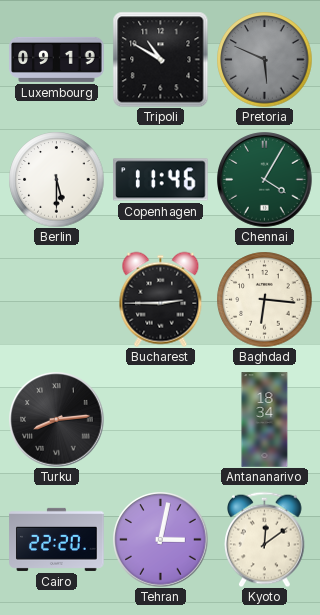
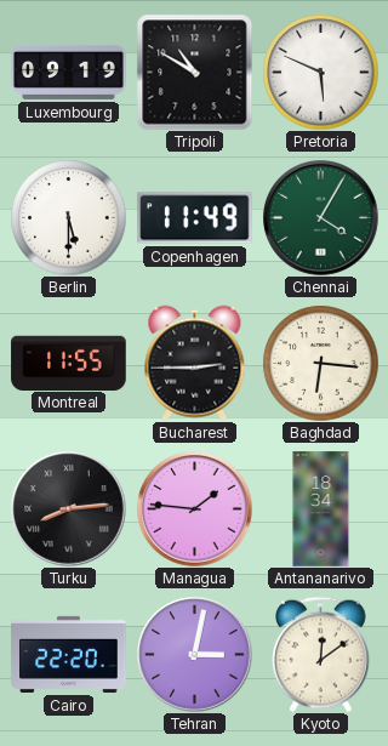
Pretoria dial: grey -> white (320, 72)
Copenhagen: 11:46 -> 11:49 (195, 218)
Montreal: none -> 11:55 (69, 363)
Managua: none -> 1:46 (195, 509)
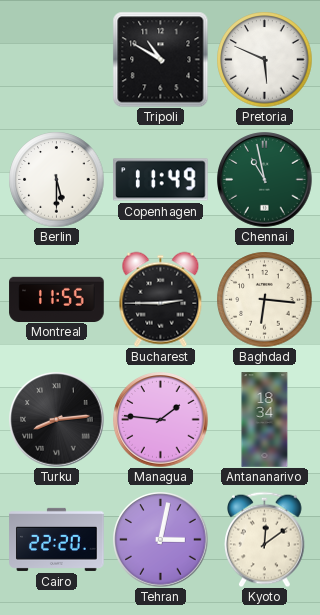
Luxembourg: 09:19 -> none (69, 72)
Chennai: 4:05 -> 10:58 (265, 180)
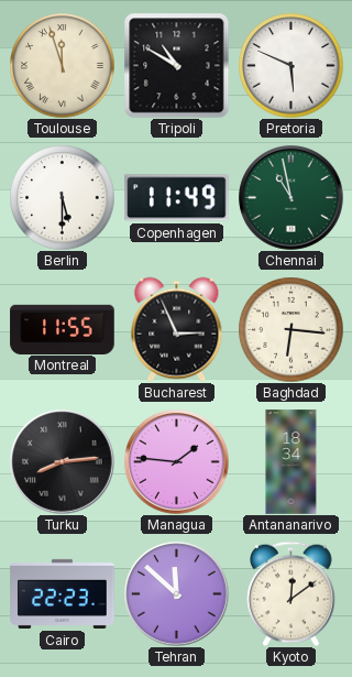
Toulouse: none -> 11:57 (62, 65)
Bucharest: 2:45 -> 2:56 (177, 329)
Cairo: 22:20 -> 22:23 (63, 593)
Tehran: 3:02 -> 11:52 (177, 594)
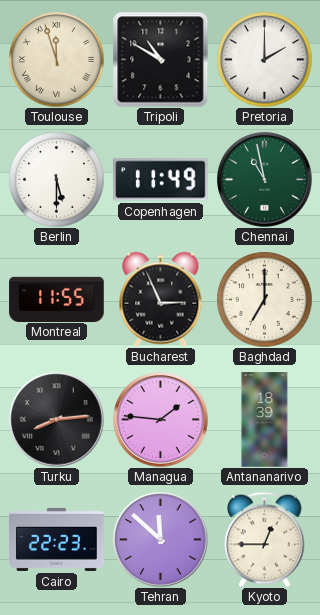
Pretoria: 5:49 -> 2:00 (264, 59)
Baghdad: 6:16 -> 7:00 (264, 299)
Antananarivo: 18:34 -> 18:39 (265, 420)
Kyoto: 12:09 -> 12:45 (265, 539)
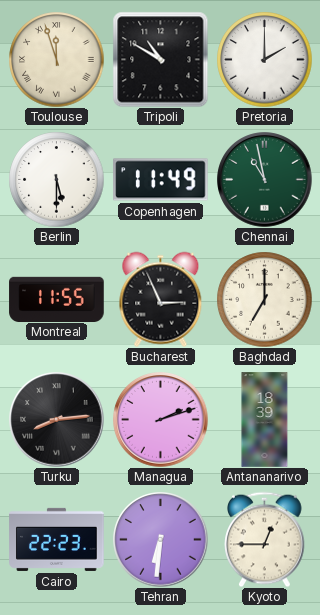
Managua: 1:46 -> 2:12 (161, 420)
Tehran: 11:52 -> 6:31 (161, 540)
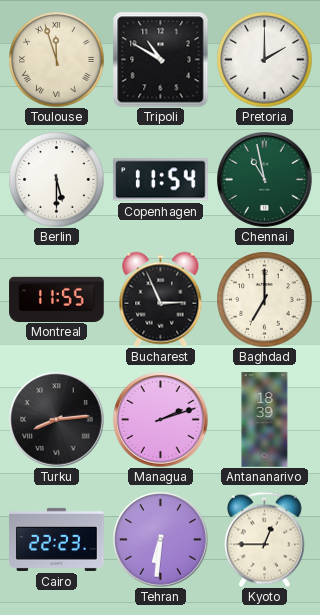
Copenhagen: 11:49 -> 11:54 (161, 180)
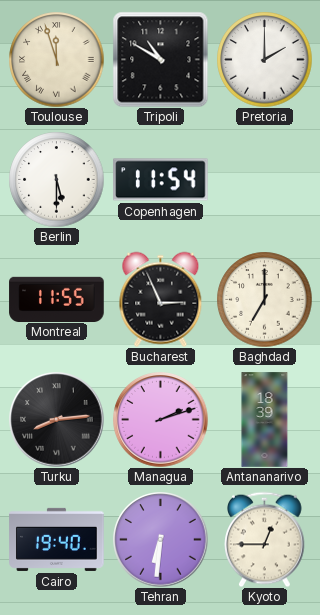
Chennai: 10:58 -> none (265, 180)
Cairo: 22:23 -> 19:40 (57, 539)
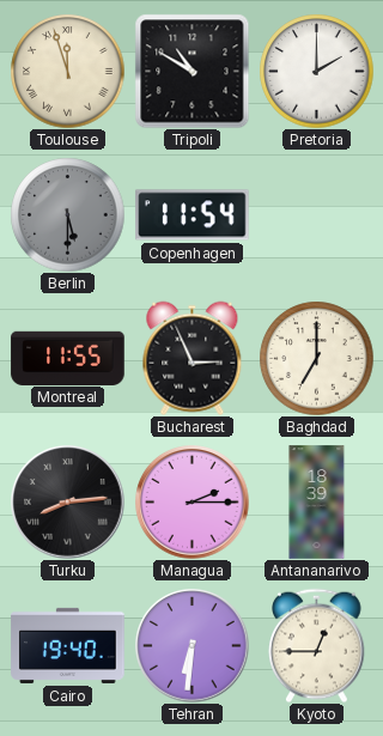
Berlin dial: white -> grey (67, 214)
Managua: 2:12 -> 2:15 (193, 503)
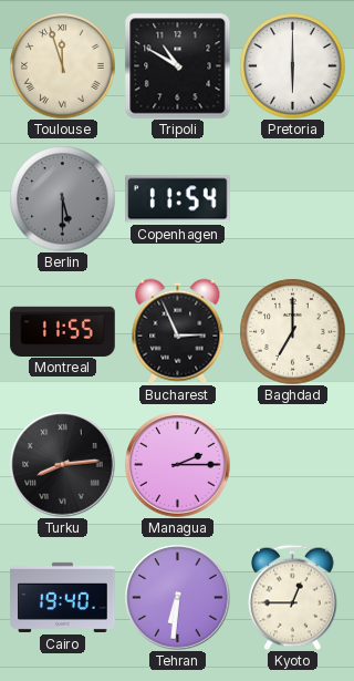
Pretoria: 2:00 -> 6:00 (292, 65)
Antananarivo: 18:39 -> none (317, 503)
